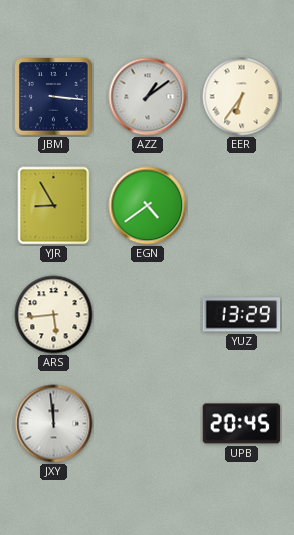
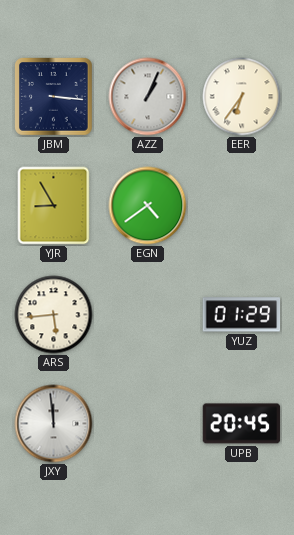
AZZ: 1:09 -> 1:04 (148, 97)
YUZ: 13:29 -> 01:29 (242, 315)
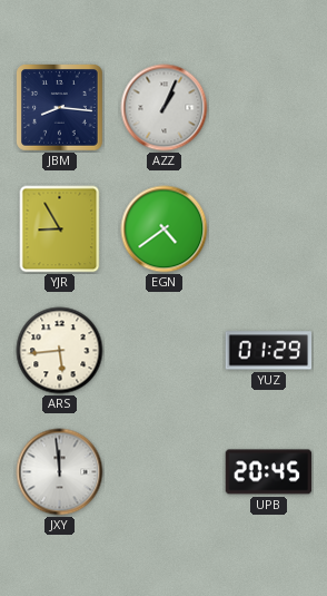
JBM: 3:16 -> 8:16 (60, 108)
EER: 6:36 -> none (242, 97)
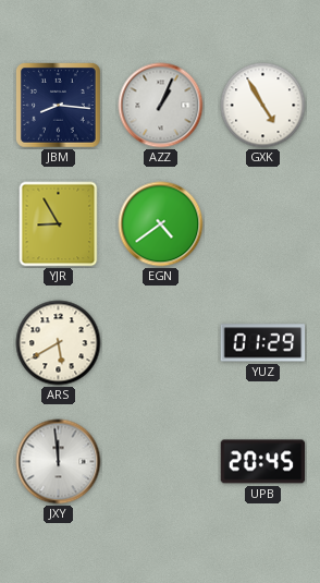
GXK: none -> 4:55 (263, 106)
ARS: 5:44 -> 5:40 (59, 343)
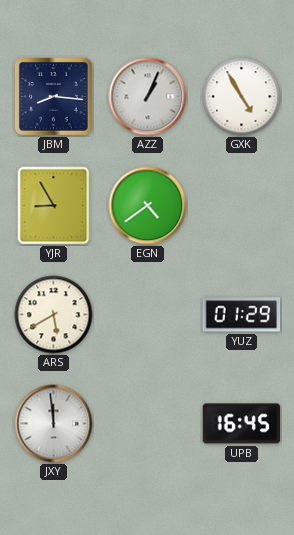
UPB: 20:45 -> 16:45 (242, 424)
